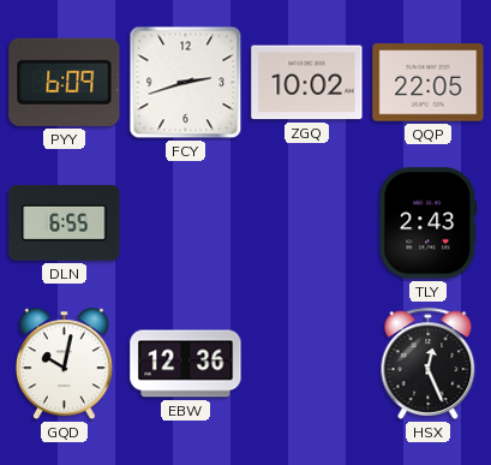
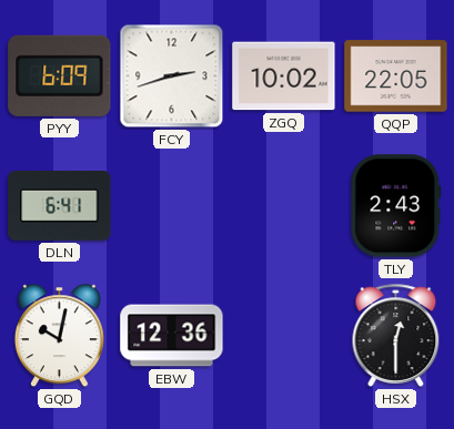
DLN: 6:55 -> 6:41 (60, 205)
HSX: 12:26 -> 12:30 (396, 335)
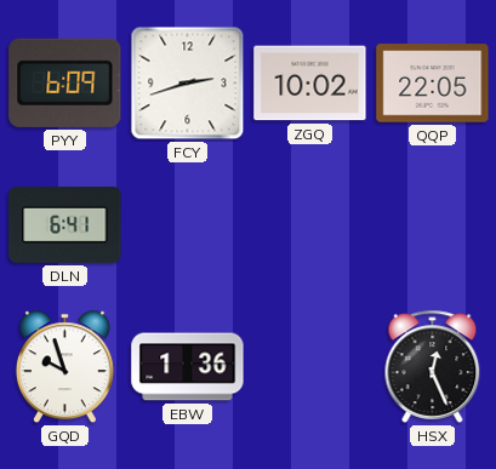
TLY: 2:43 -> none (396, 206)
GQD: 10:02 -> 9:57 (64, 367)
EBW: 12:36 -> 1:36 (188, 367)
HSX: 12:30 -> 12:26 (433, 366)
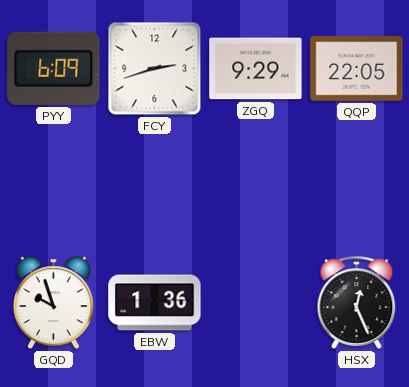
ZGQ: 10:02 -> 9:29 (256, 69)
DLN: 6:41 -> none (65, 224)
